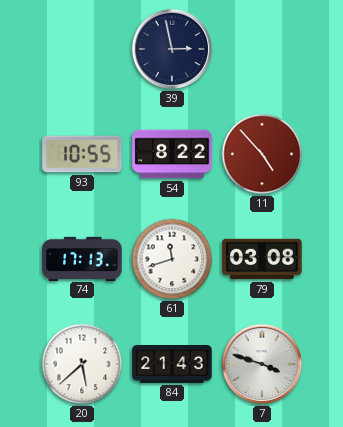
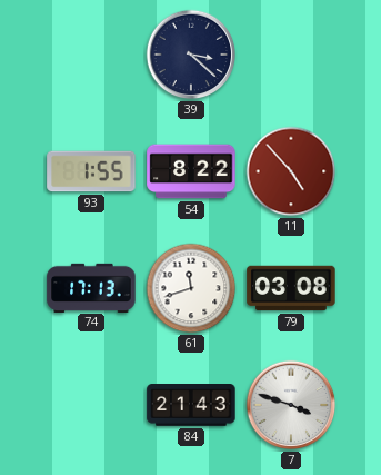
39: 2:58 -> 3:22 (191, 55)
93: 10:55 -> 1:55 (91, 171)
20: 5:38 -> none (82, 364)
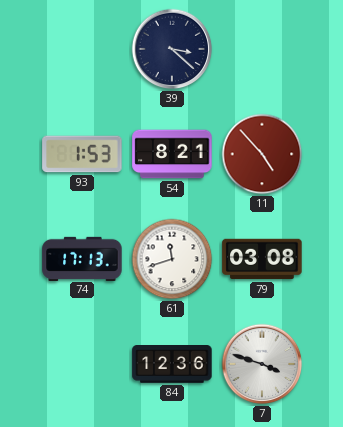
93: 1:55 -> 1:53 (82, 154)
54: 8:22 -> 8:21 (172, 154)
84: 21:43 -> 12:36 (172, 365)
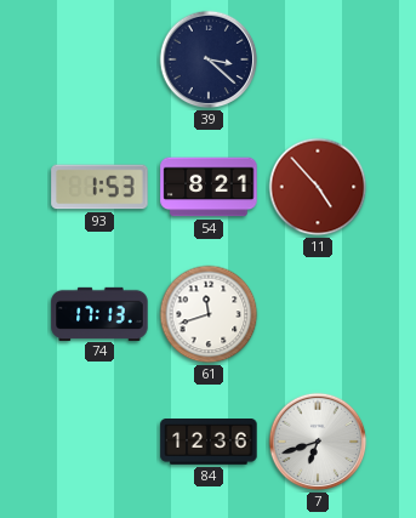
79: 03:08 -> none (262, 259)
7: 3:48 -> 6:42 (318, 442)
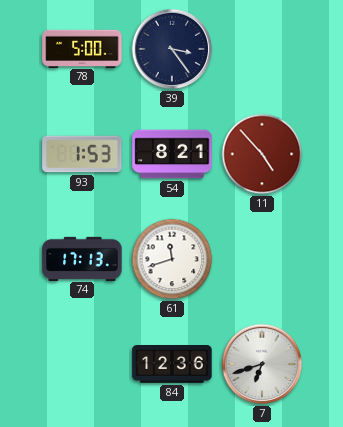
78: none -> 5:00 (82, 48)
39: 3:22 -> 3:24 (172, 49)
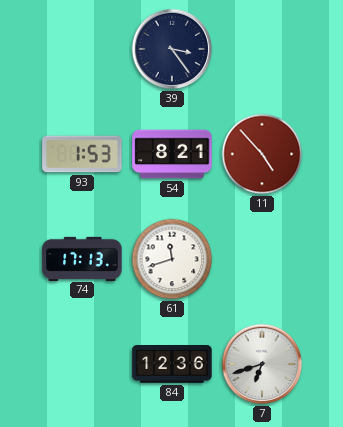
78: 5:00 -> none (82, 48)
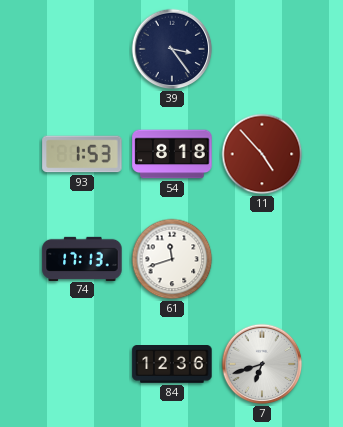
54: 8:21 -> 8:18 (172, 154)
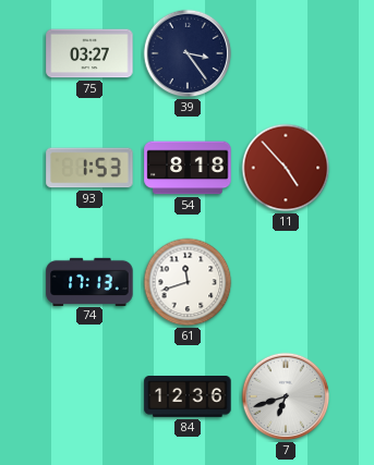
75: none -> 03:27 (89, 53)
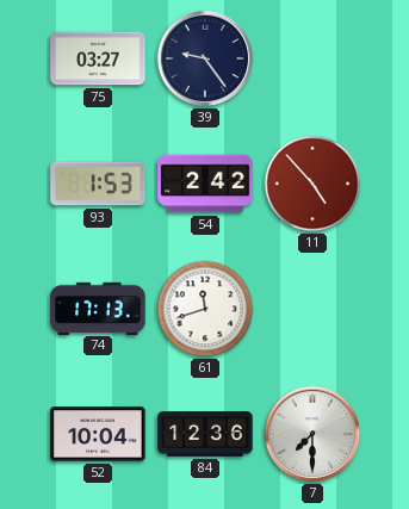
39: 3:24 -> 9:24 (205, 58)
54: 8:18 -> 2:42 (205, 184)
52: none -> 10:04 (98, 434)
7: 6:42 -> 7:30 (312, 434)
